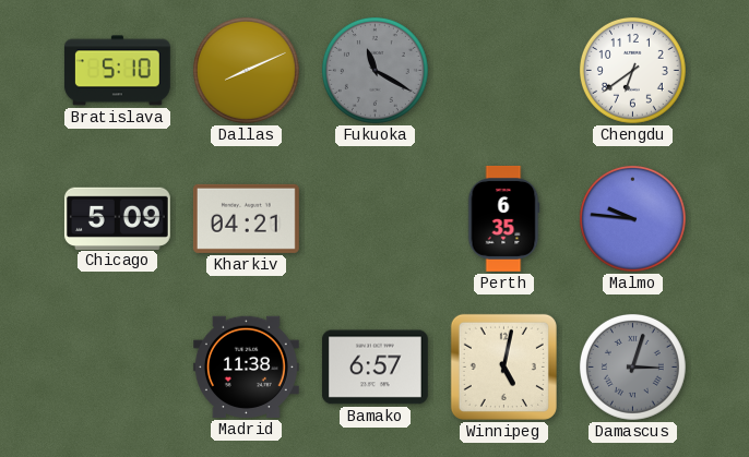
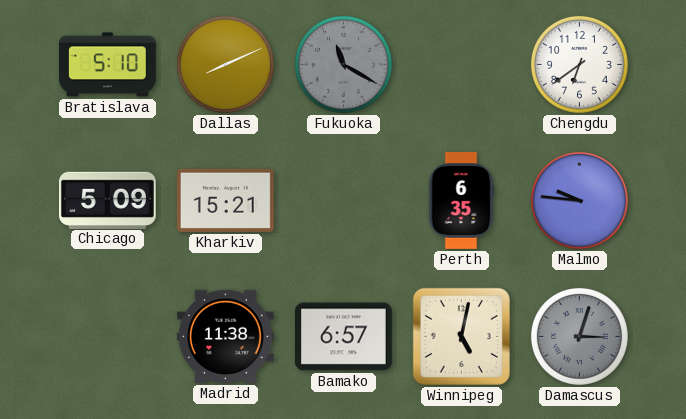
Kharkiv: 04:21 -> 15:21 (225, 200)
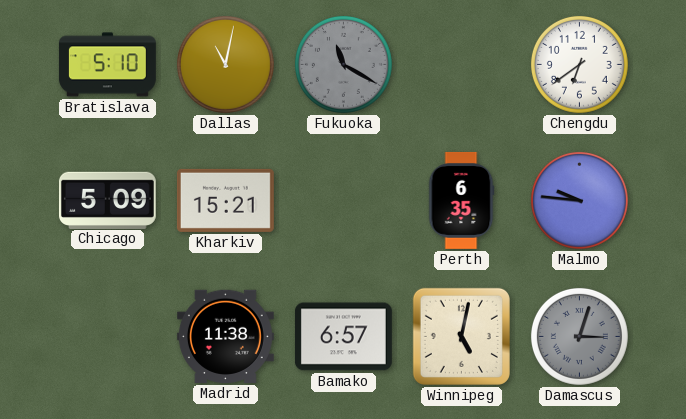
Dallas: 8:11 -> 11:02 (225, 64)
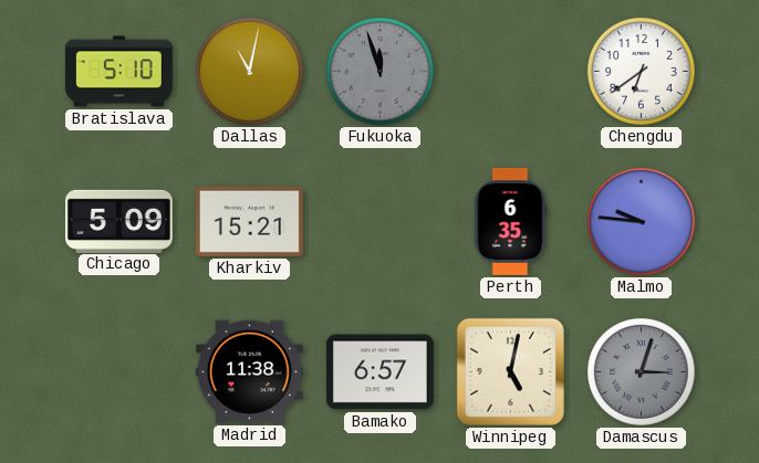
Fukuoka: 11:20 -> 11:57 (379, 71)
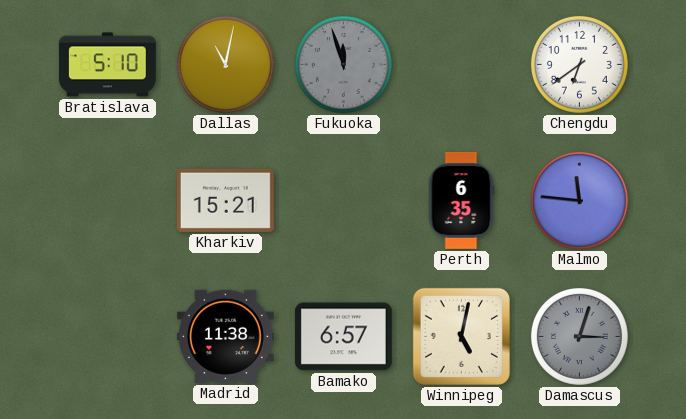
Chicago: 5:09 -> none (118, 221)
Malmo: 9:46 -> 11:46 (579, 200)
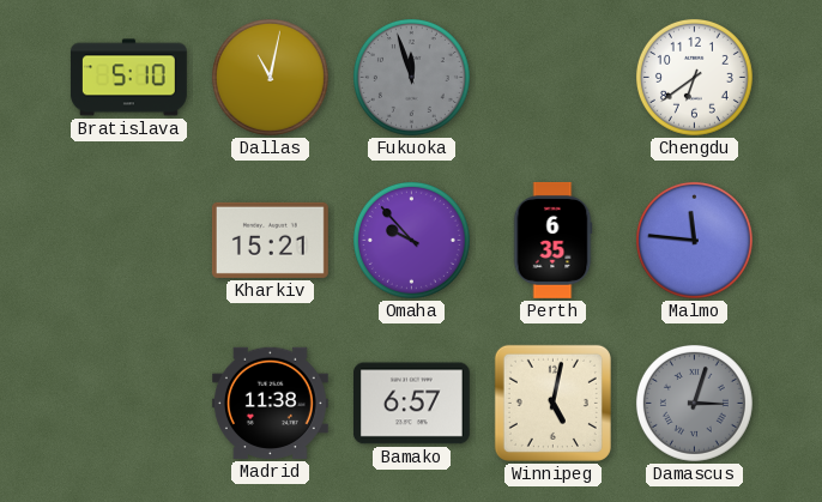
Omaha: none -> 9:53 (411, 240)
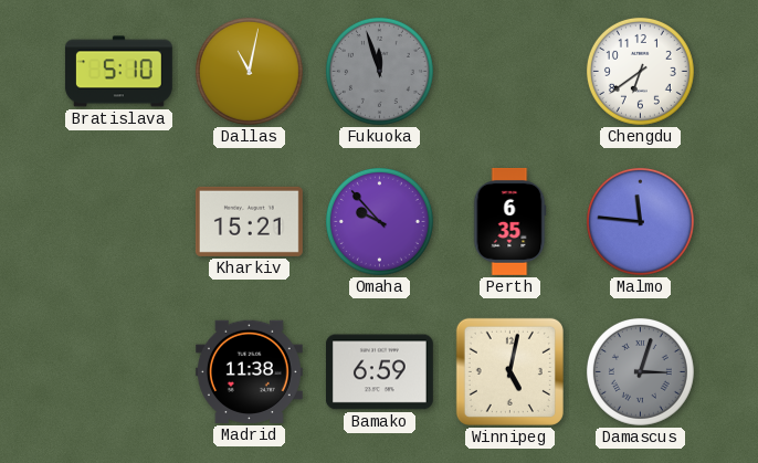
Bamako: 6:57 -> 6:59 (379, 372)
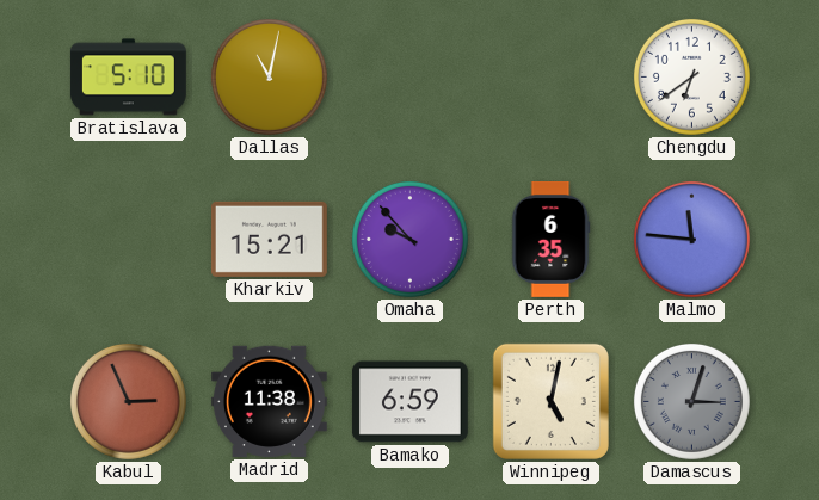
Fukuoka: 11:57 -> none (379, 71)
Kabul: none -> 2:56 (128, 401)
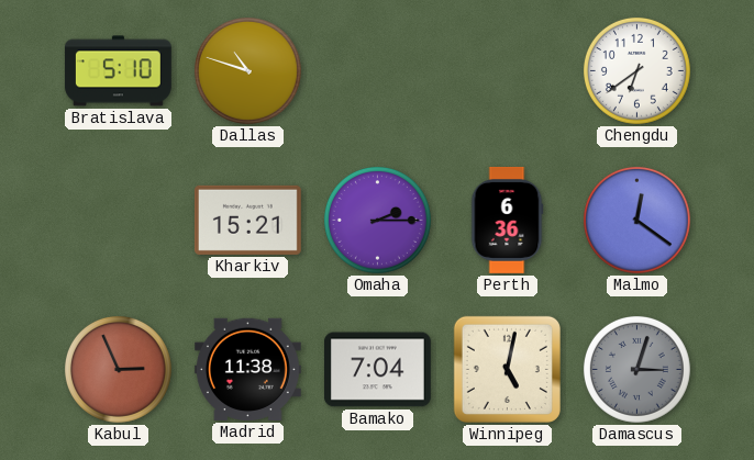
Dallas: 11:02 -> 10:48 (247, 70)
Omaha: 9:53 -> 2:15 (377, 220)
Perth: 6:35 -> 6:36 (507, 220)
Malmo: 11:46 -> 12:21 (636, 220)
Bamako: 6:59 -> 7:04 (377, 370)
